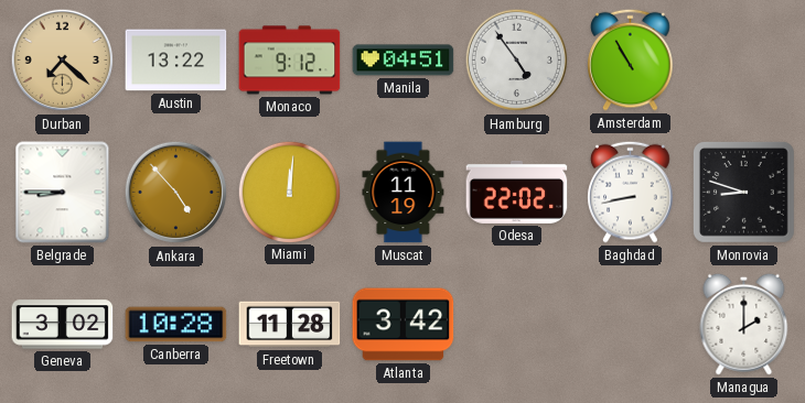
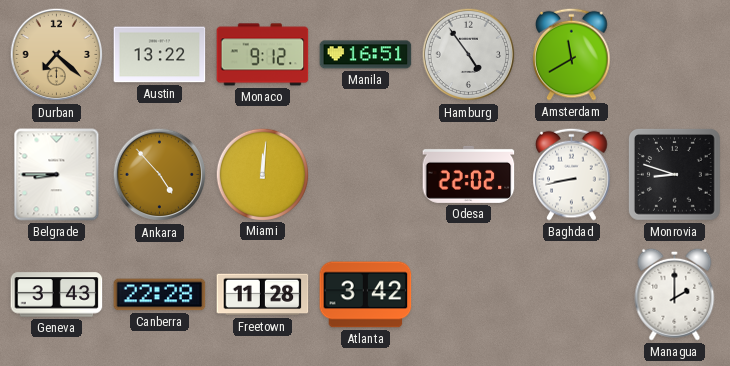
Manila: 04:51 -> 16:51 (366, 55)
Amsterdam: 10:55 -> 11:40 (572, 54)
Muscat: 11:19 -> none (404, 193)
Geneva: 3:02 -> 3:43 (57, 295)
Canberra: 10:28 -> 22:28 (160, 295)
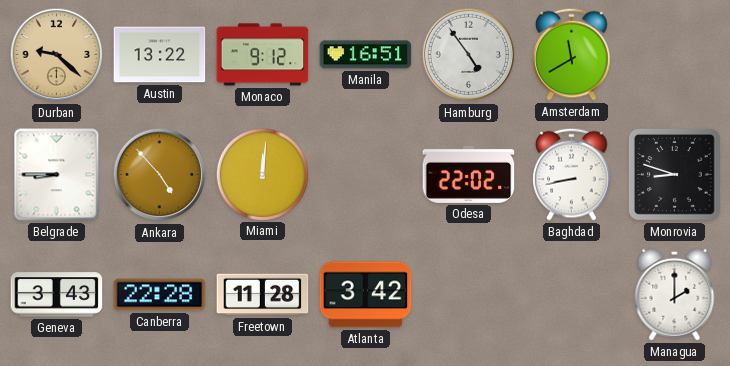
Durban: 7:22 -> 9:22 (57, 55)
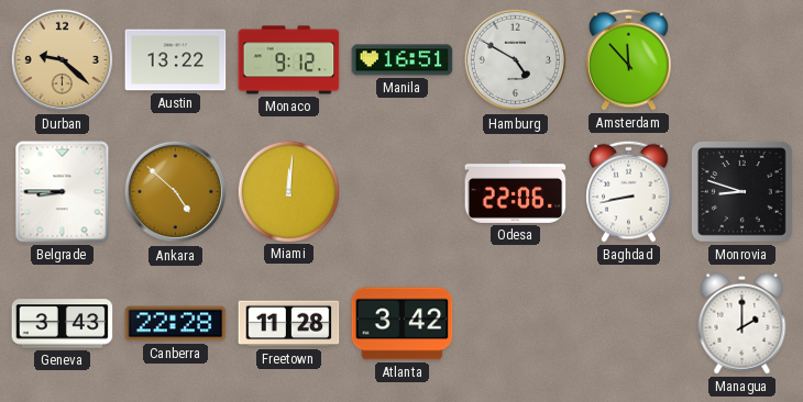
Hamburg: 4:54 -> 4:50 (516, 60)
Amsterdam: 11:40 -> 11:53 (629, 59)
Ankara: 4:53 -> 4:52 (176, 192)
Odesa: 22:02 -> 22:06 (516, 191)
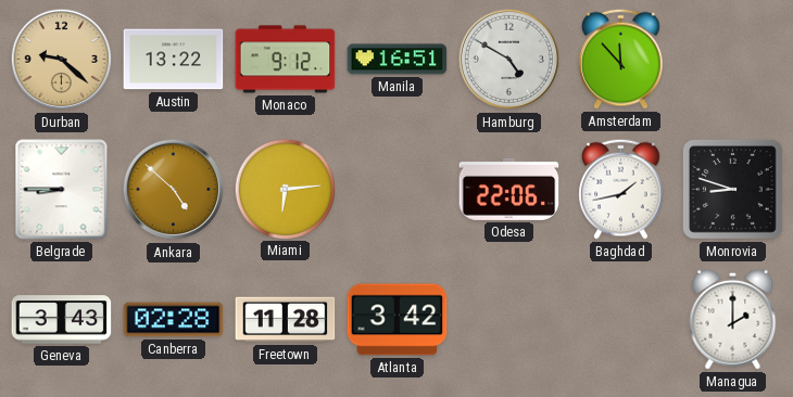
Miami: 12:01 -> 6:14 (285, 189)
Baghdad: 8:43 -> 1:43 (621, 189)
Canberra: 22:28 -> 02:28 (174, 320)
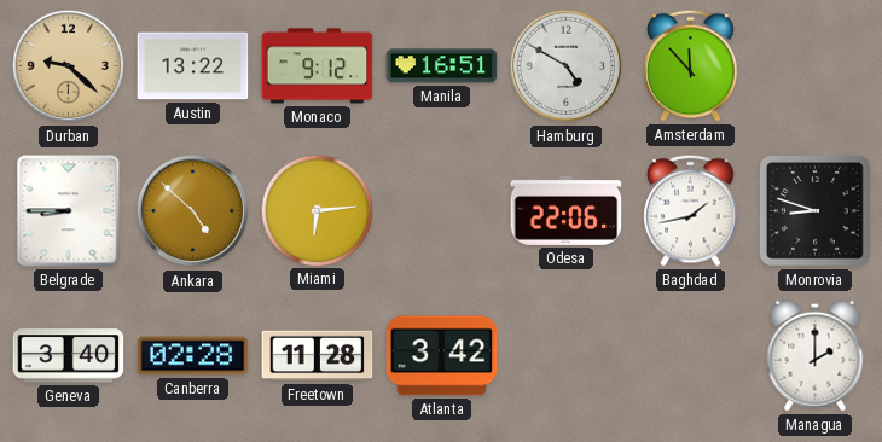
Geneva: 3:43 -> 3:40 (69, 356)
